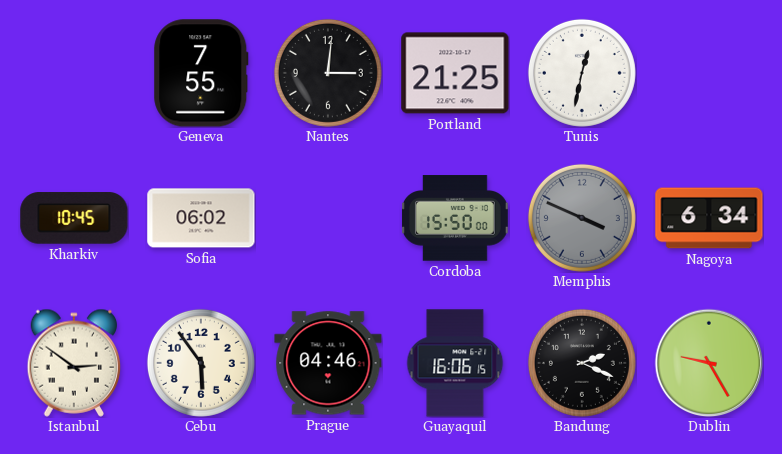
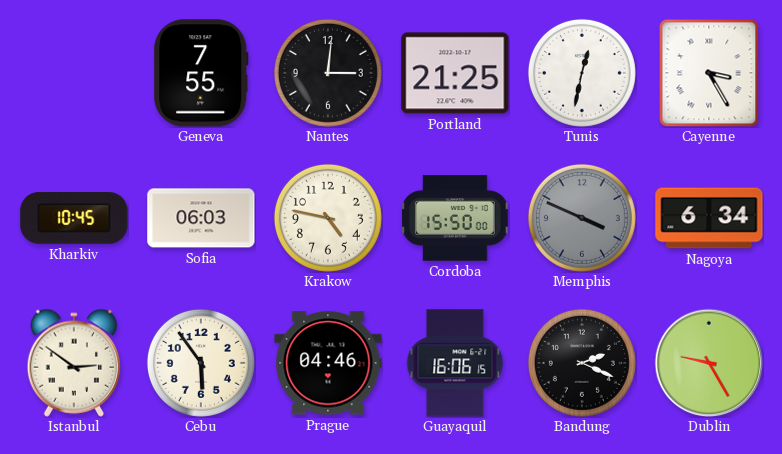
Cayenne: none -> 3:25 (709, 73)
Sofia: 06:02 -> 06:03 (201, 218)
Krakow: none -> 4:47 (328, 218)
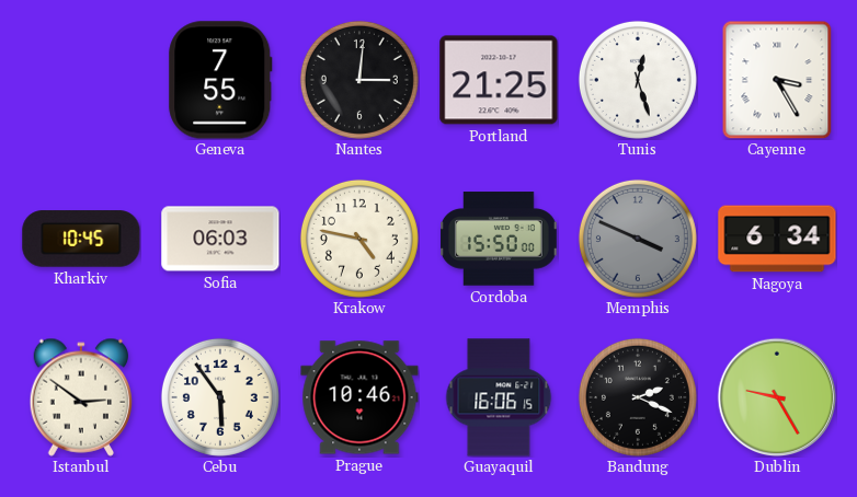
Tunis: 12:32 -> 12:27 (638, 80)
Prague: 04:46 -> 10:46 (359, 397)
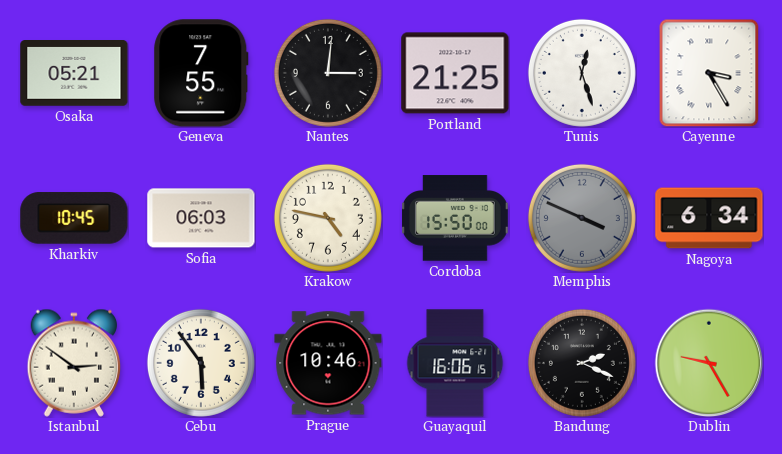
Osaka: none -> 05:21 (74, 74)
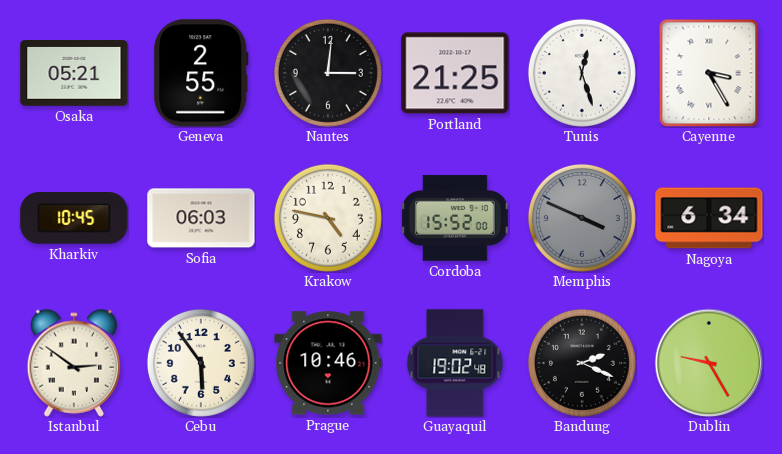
Geneva: 7:55 -> 2:55 (201, 73)
Cordoba: 15:50 -> 15:52 (456, 218)
Guayaquil: 16:06 -> 19:02 (455, 363)
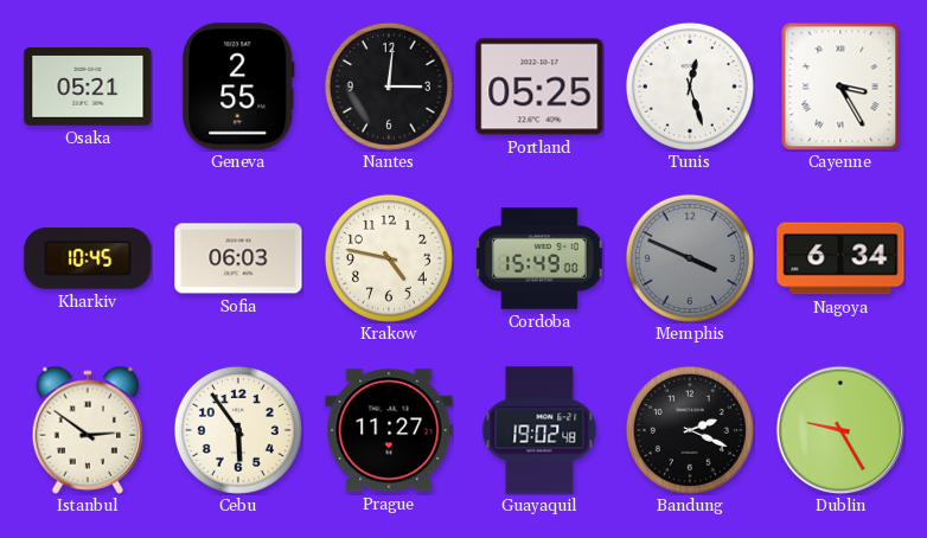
Portland: 21:25 -> 05:25 (539, 87)
Cordoba: 15:52 -> 15:49 (541, 258)
Prague: 10:46 -> 11:27 (389, 430)
